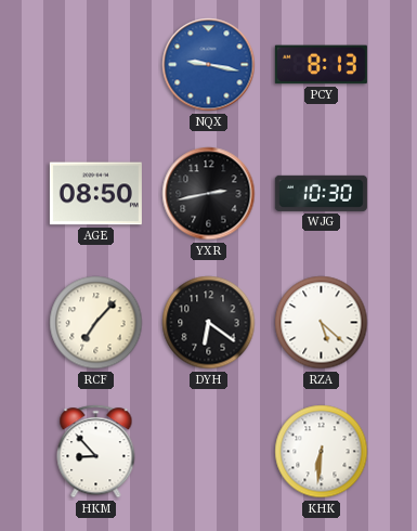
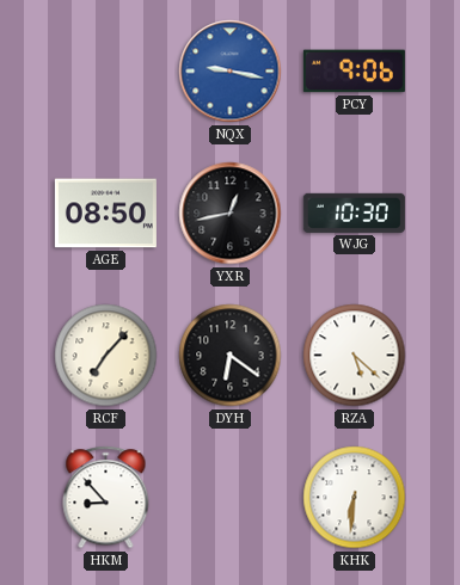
PCY: 8:13 -> 9:06 (354, 72)
YXR: 2:43 -> 12:43 (231, 214)
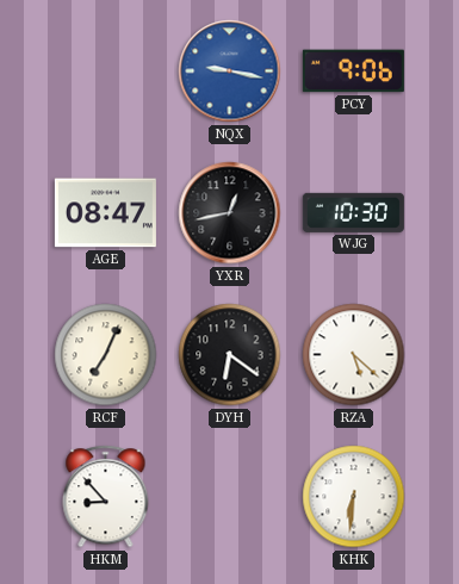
AGE: 08:50 -> 08:47 (105, 213)
RCF: 7:07 -> 7:04 (106, 355)
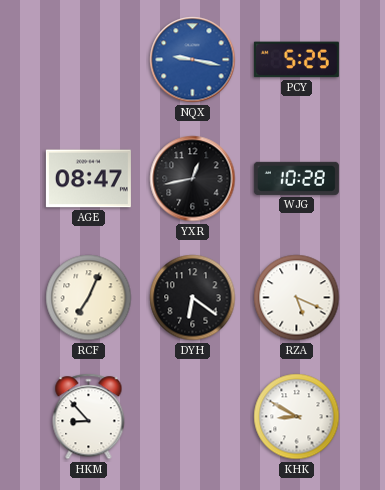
PCY: 9:06 -> 5:25 (296, 60)
WJG: 10:30 -> 10:28 (296, 178)
RZA: 5:22 -> 5:19 (297, 298)
KHK: 6:31 -> 8:50 (297, 417)
